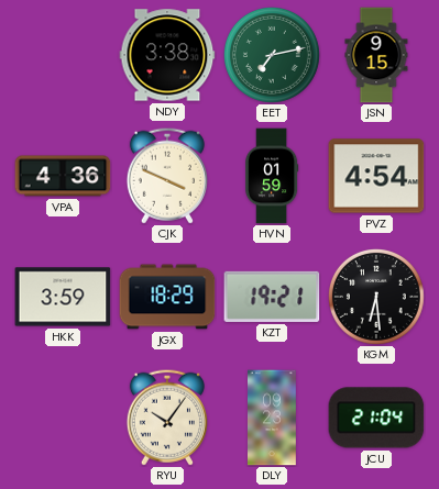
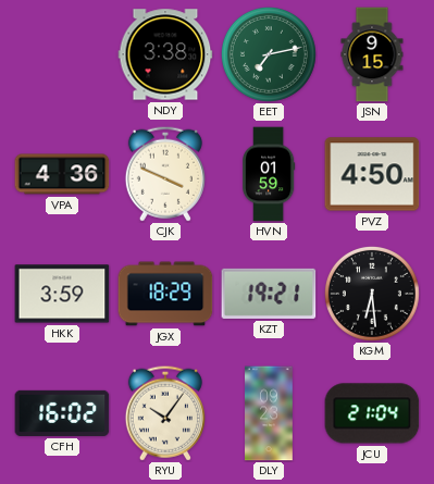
PVZ: 4:54 -> 4:50 (372, 174)
CFH: none -> 16:02 (62, 413)
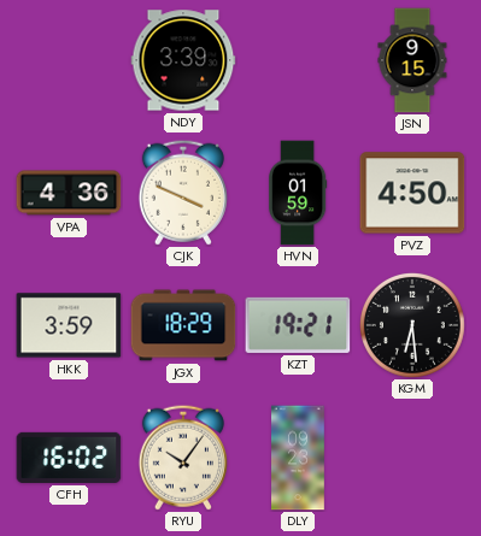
NDY: 3:38 -> 3:39 (183, 60)
EET: 7:13 -> none (269, 54)
JCU: 21:04 -> none (372, 413)
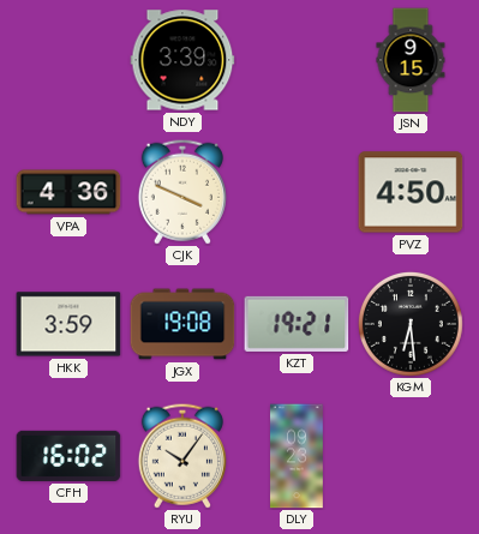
HVN: 01:59 -> none (299, 193)
JGX: 18:29 -> 19:08 (182, 324)
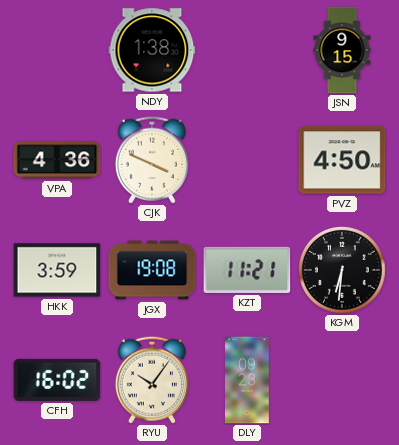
NDY: 3:39 -> 1:38 (152, 50)
KZT: 19:21 -> 11:21 (247, 270)
KGM: 6:29 -> 6:31 (342, 270)
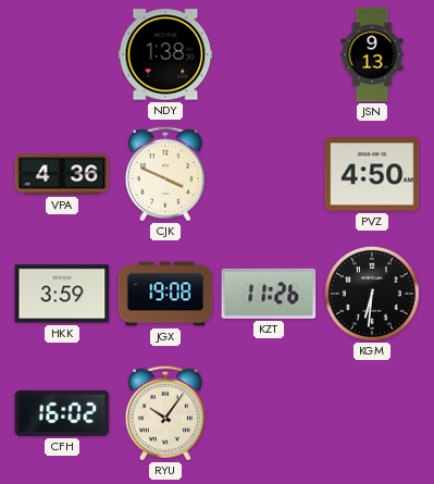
JSN: 9:15 -> 9:13 (372, 54)
KZT: 11:21 -> 11:26 (269, 294)
DLY: 09:23 -> none (248, 380)
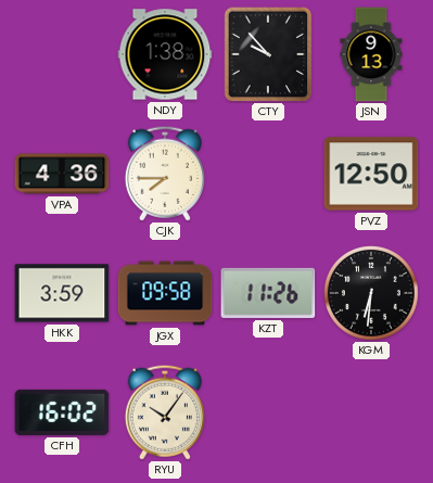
CTY: none -> 9:53 (268, 54)
CJK: 3:49 -> 7:45 (165, 174)
PVZ: 4:50 -> 12:50 (371, 174)
JGX: 19:08 -> 09:58 (165, 293)
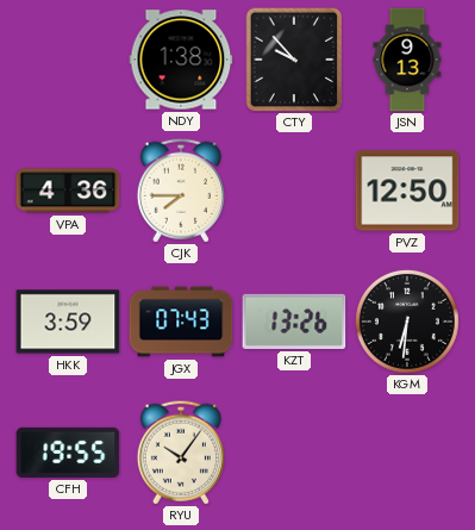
JGX: 09:58 -> 07:43 (181, 322)
KZT: 11:26 -> 13:26 (294, 322)
CFH: 16:02 -> 19:55 (68, 453)
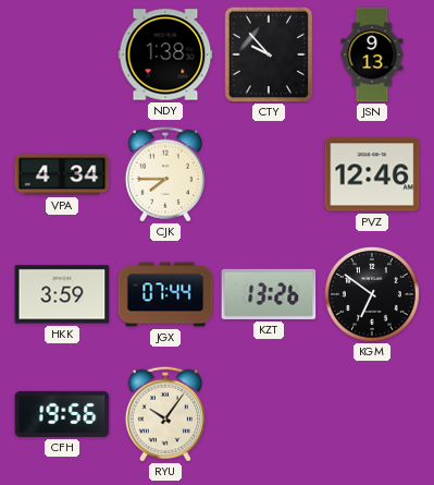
VPA: 4:36 -> 4:34 (62, 174)
PVZ: 12:50 -> 12:46 (372, 174)
JGX: 07:43 -> 07:44 (165, 294)
KGM: 6:31 -> 6:51 (372, 294)
CFH: 19:55 -> 19:56 (62, 414)
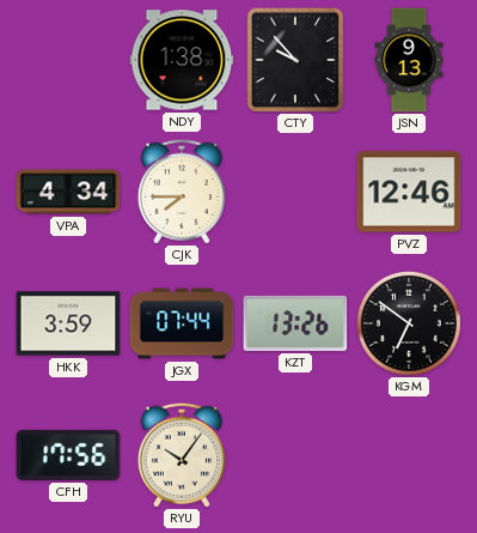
CFH: 19:56 -> 17:56 (68, 455)
